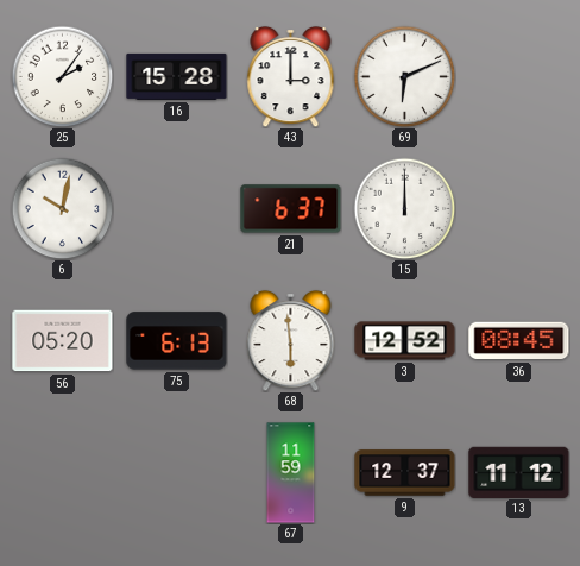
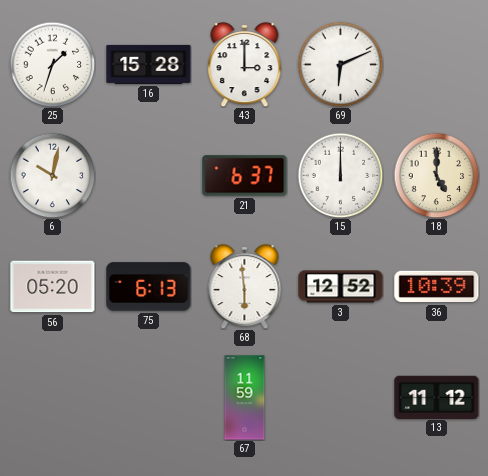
25: 2:06 -> 1:33 (52, 64)
18: none -> 5:00 (436, 175)
36: 08:45 -> 10:39 (437, 287)
9: 12:37 -> none (405, 473)
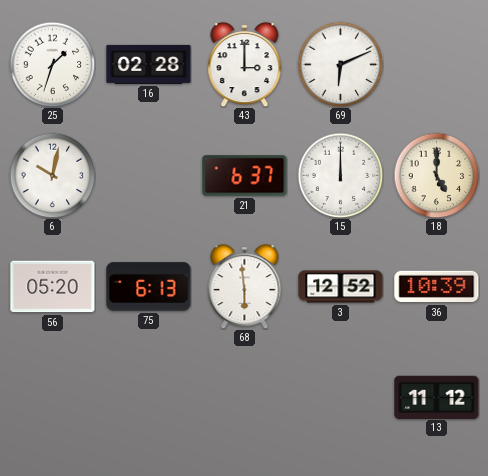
16: 15:28 -> 02:28 (149, 64)
67: 11:59 -> none (245, 398)
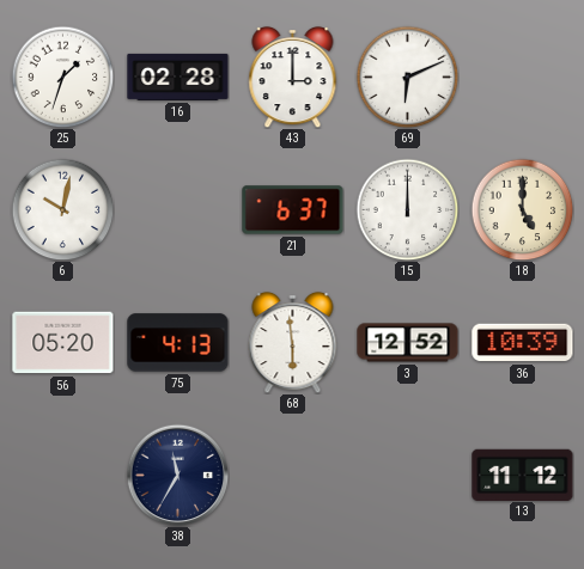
75: 6:13 -> 4:13 (178, 343)
38: none -> 11:35 (177, 475)
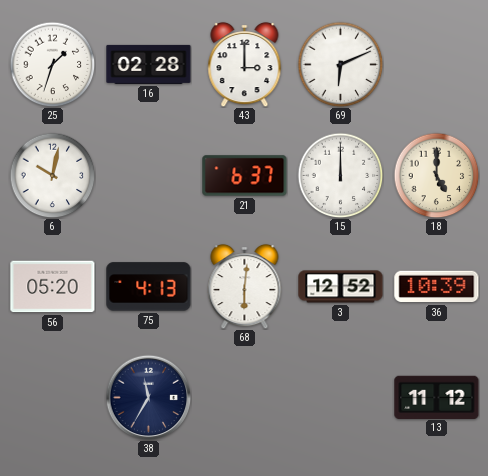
68: 5:59 -> 6:01 (245, 286)
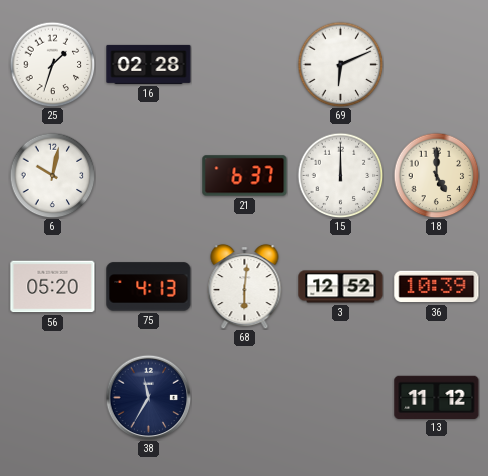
43: 3:00 -> none (245, 64)
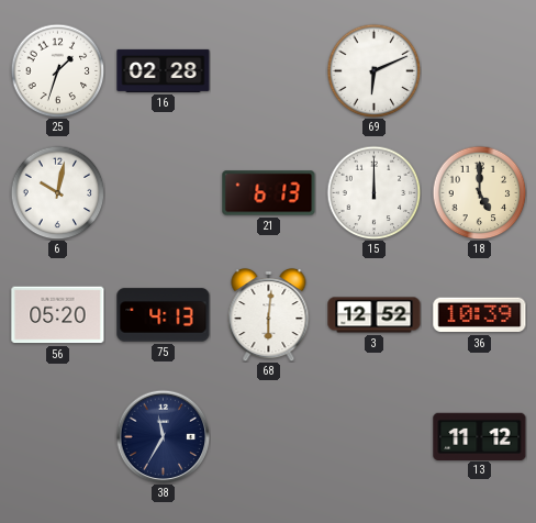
21: 6:37 -> 6:13 (269, 193)
